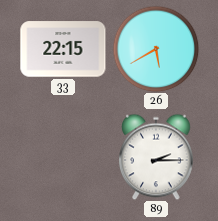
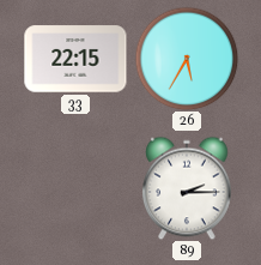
26: 5:40 -> 5:35 (187, 59)
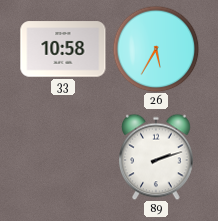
33: 22:15 -> 10:58 (63, 49)
89: 2:15 -> 2:12 (156, 157)
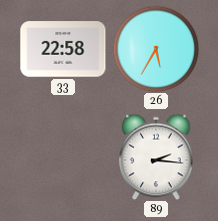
33: 10:58 -> 22:58 (63, 49)
89: 2:12 -> 2:16 (156, 157)
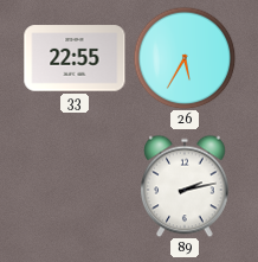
33: 22:58 -> 22:55 (75, 58)
89: 2:16 -> 2:13 (185, 186)
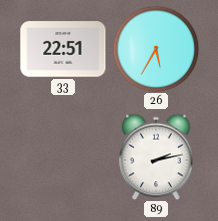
33: 22:55 -> 22:51 (63, 49)
